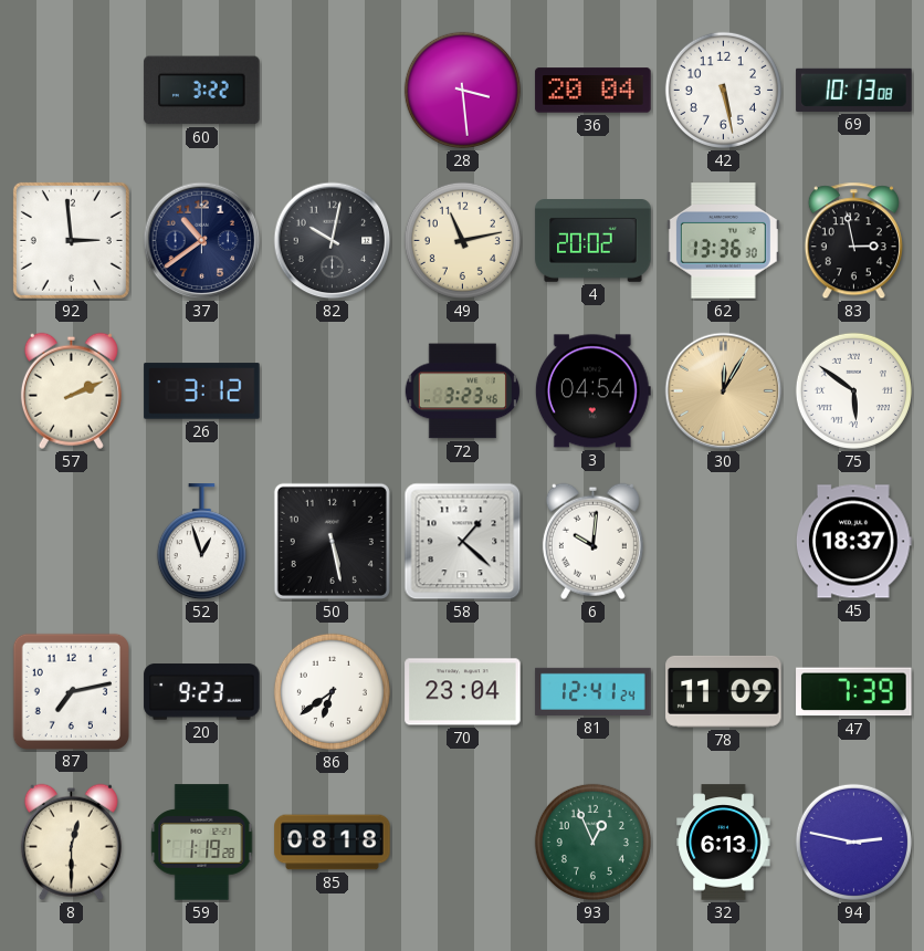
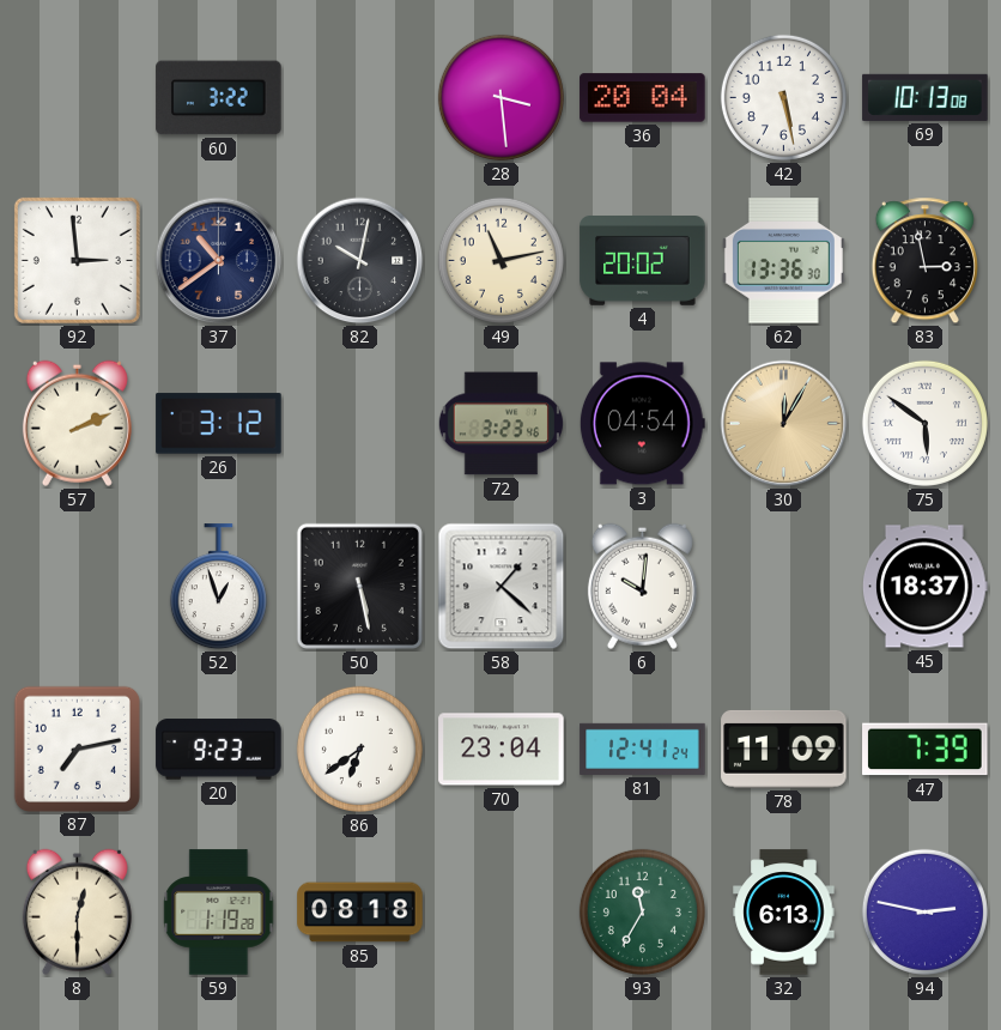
93: 12:56 -> 11:35 (642, 911)
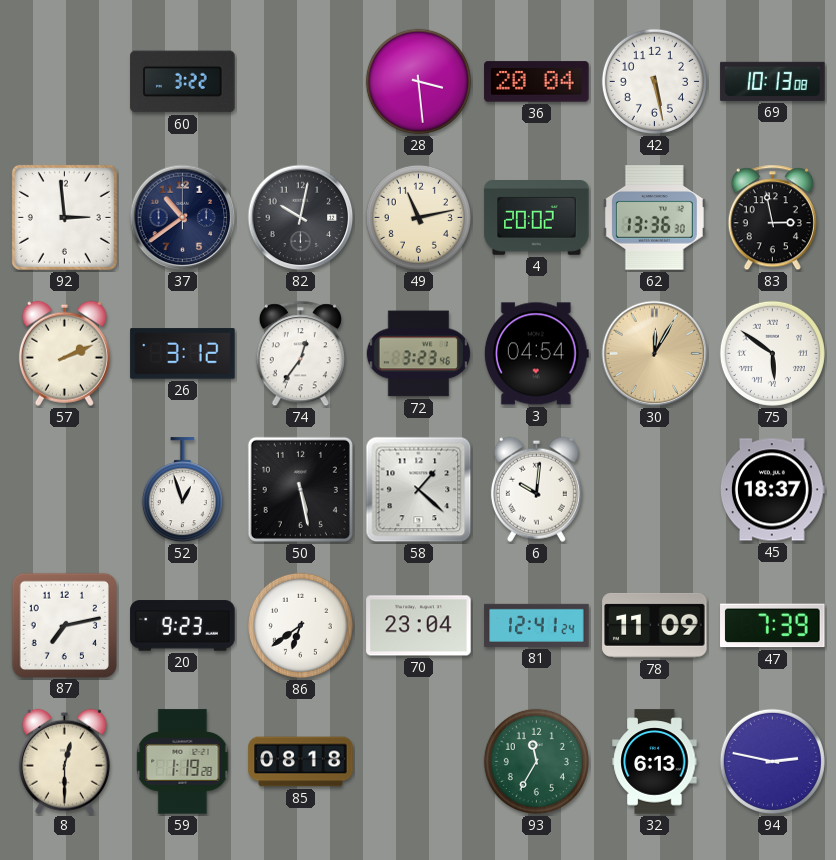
74: none -> 12:36 (300, 354)
